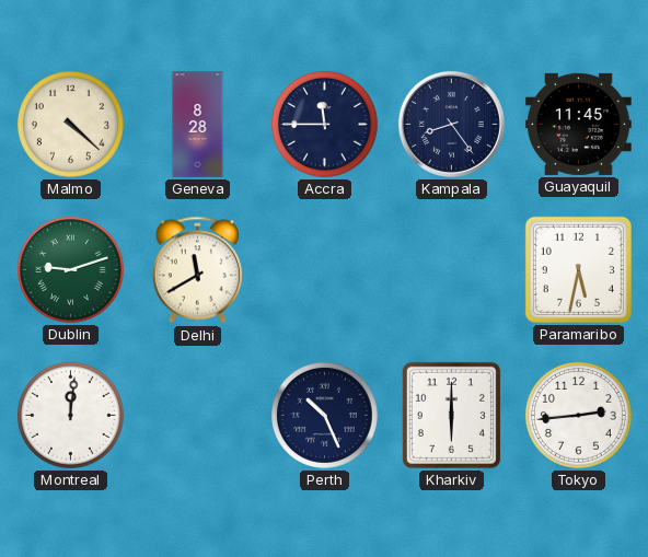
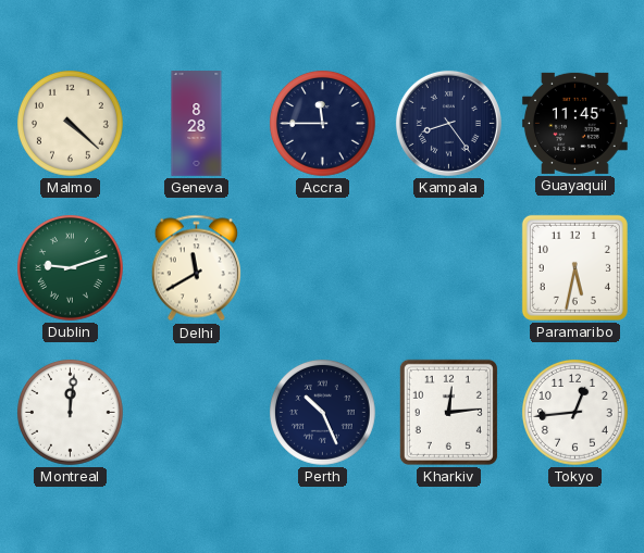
Kharkiv: 6:00 -> 12:14 (448, 412)
Tokyo: 2:44 -> 12:44 (574, 412)
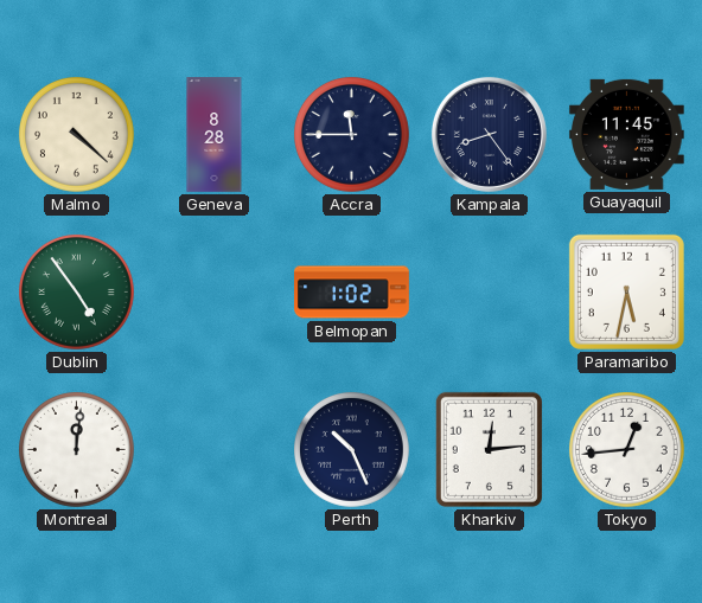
Dublin: 9:12 -> 4:54 (76, 291)
Delhi: 11:40 -> none (196, 268)
Belmopan: none -> 1:02 (352, 293)
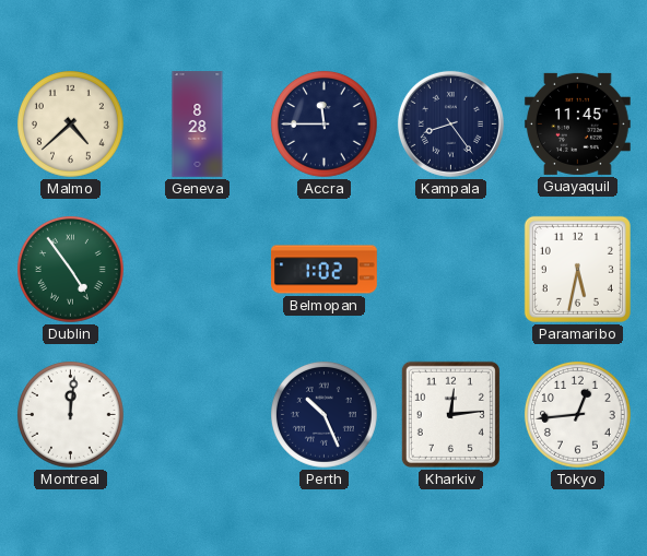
Malmo: 4:22 -> 4:38 (70, 123)
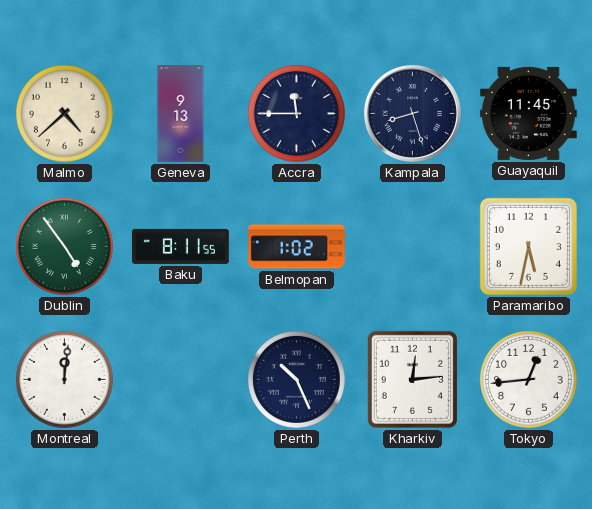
Geneva: 8:28 -> 9:13 (181, 114)
Kampala: 8:24 -> 8:27 (412, 113)
Baku: none -> 8:11 (181, 246)
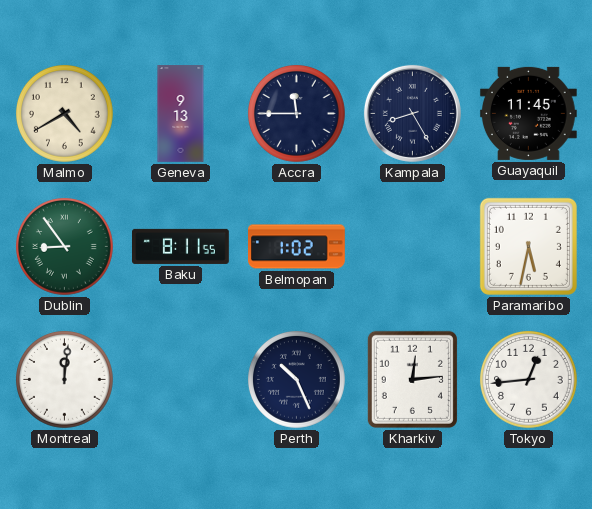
Malmo: 4:38 -> 4:40 (64, 113)
Kampala: 8:27 -> 8:25 (412, 113)
Dublin: 4:54 -> 8:54 (64, 246)
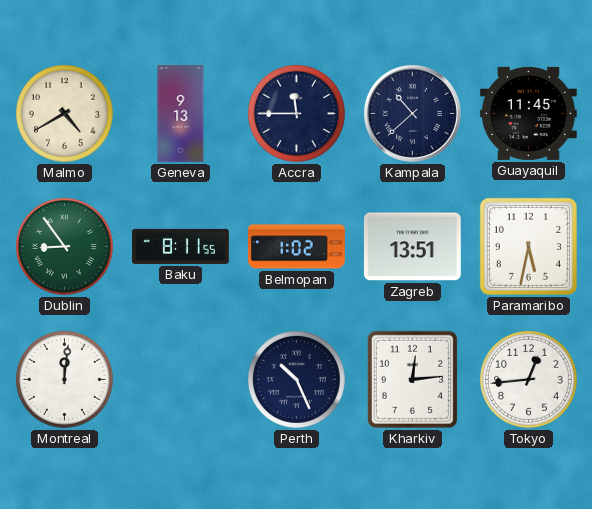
Kampala: 8:25 -> 10:38 (412, 113)
Zagreb: none -> 13:51 (412, 247)
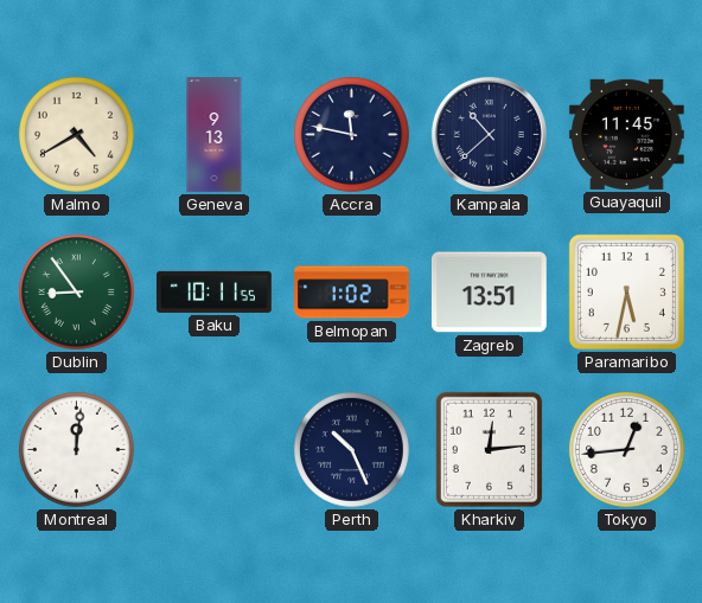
Accra: 11:45 -> 11:47 (351, 134)
Baku: 8:11 -> 10:11 (215, 291)
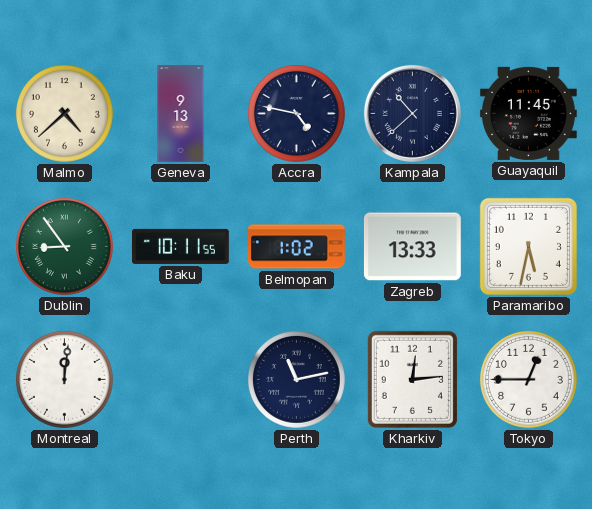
Malmo: 4:40 -> 4:38 (64, 113)
Accra: 11:47 -> 4:47 (296, 113)
Zagreb: 13:51 -> 13:33 (412, 247)
Perth: 10:26 -> 11:13 (296, 379)
Tokyo: 12:44 -> 12:45 (528, 379)
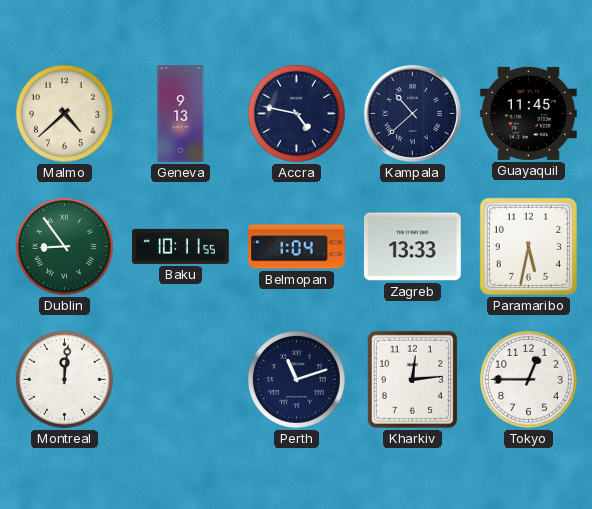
Belmopan: 1:02 -> 1:04 (297, 247)
Perth: 11:13 -> 11:12 (296, 379)
